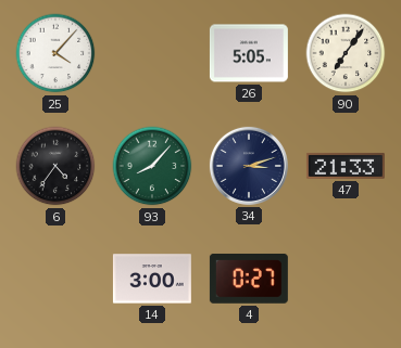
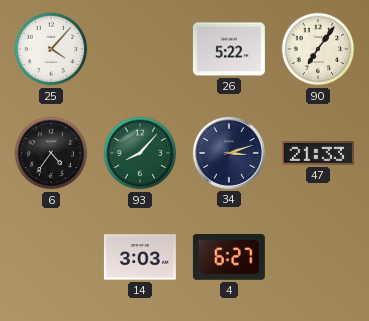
26: 5:05 -> 5:22 (229, 49)
14: 3:00 -> 3:03 (140, 257)
4: 0:27 -> 6:27 (229, 257)
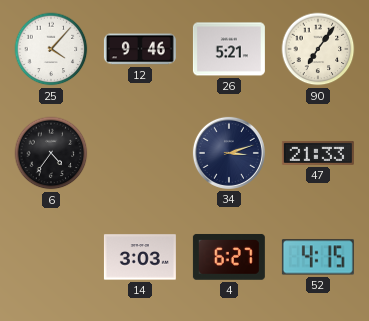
12: none -> 9:46 (140, 49)
26: 5:22 -> 5:21 (229, 49)
93: 8:07 -> none (140, 153)
52: none -> 4:15 (318, 257)
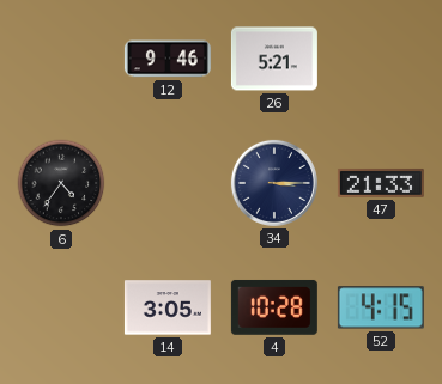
25: 4:07 -> none (51, 49)
90: 7:06 -> none (318, 49)
34: 3:12 -> 3:15 (274, 183)
14: 3:03 -> 3:05 (168, 307)
4: 6:27 -> 10:28 (274, 307)
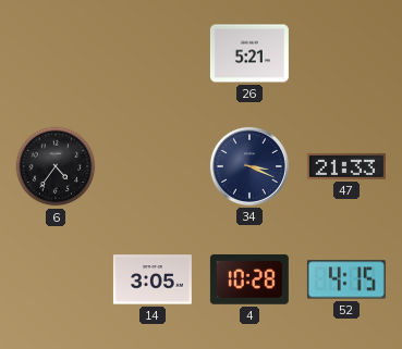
12: 9:46 -> none (168, 59)
34: 3:15 -> 3:19 (249, 166)
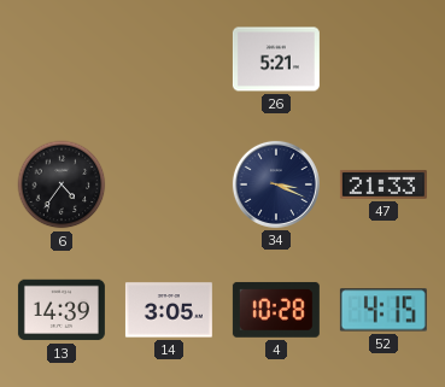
13: none -> 14:39 (62, 310)
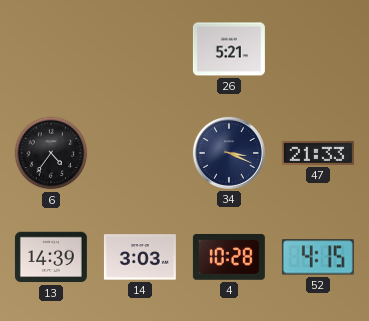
14: 3:05 -> 3:03 (140, 257)
